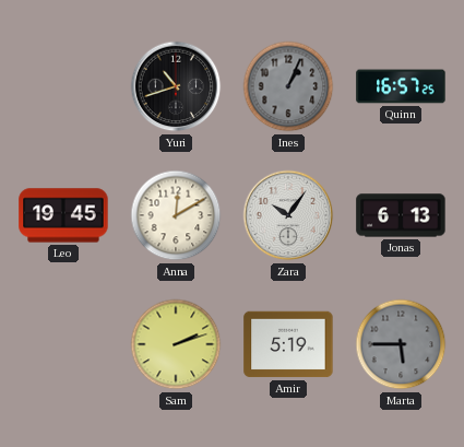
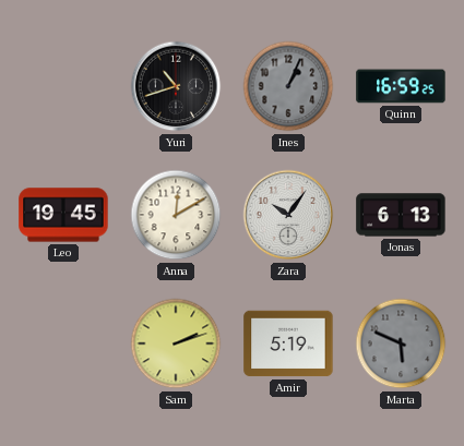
Quinn: 16:57 -> 16:59 (401, 86)
Marta: 5:45 -> 5:49 (401, 343)
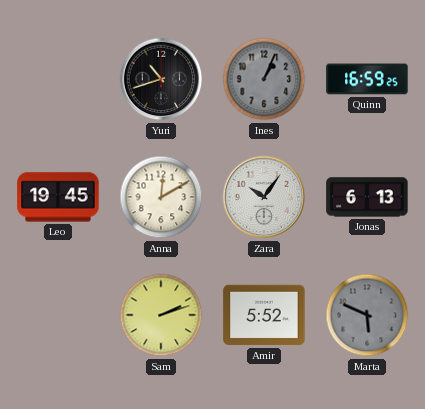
Amir: 5:19 -> 5:52 (264, 315)
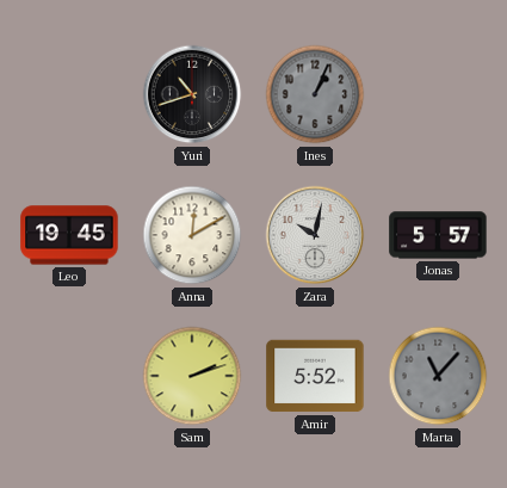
Quinn: 16:59 -> none (367, 79)
Zara: 10:06 -> 10:02 (315, 235)
Jonas: 6:13 -> 5:57 (438, 235)
Marta: 5:49 -> 11:07 (438, 376)
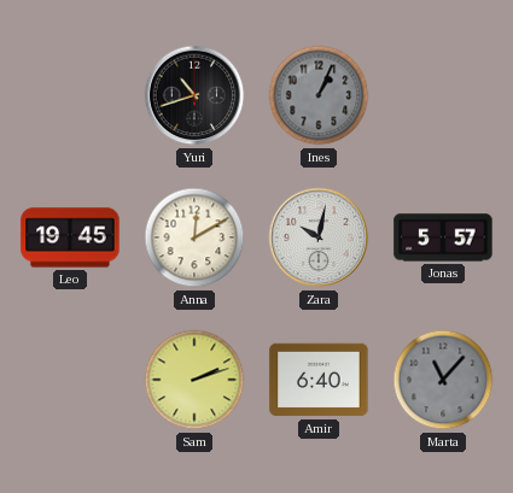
Amir: 5:52 -> 6:40 (319, 380)
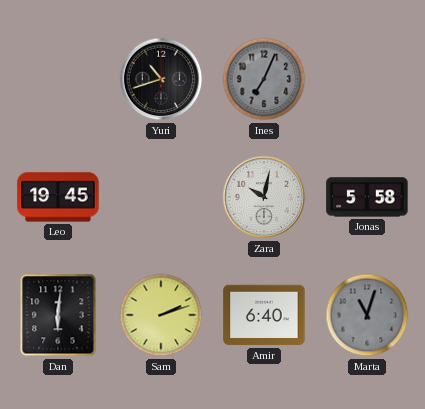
Ines: 1:04 -> 7:04 (264, 79)
Anna: 12:10 -> none (194, 237)
Jonas: 5:57 -> 5:58 (367, 197)
Dan: none -> 6:01 (58, 315)
Marta: 11:07 -> 11:03 (367, 315)
